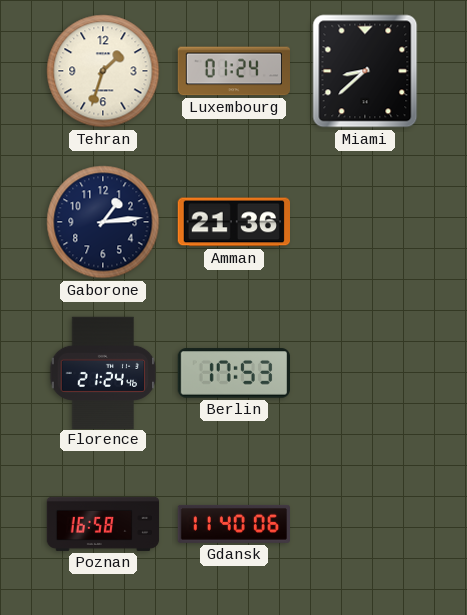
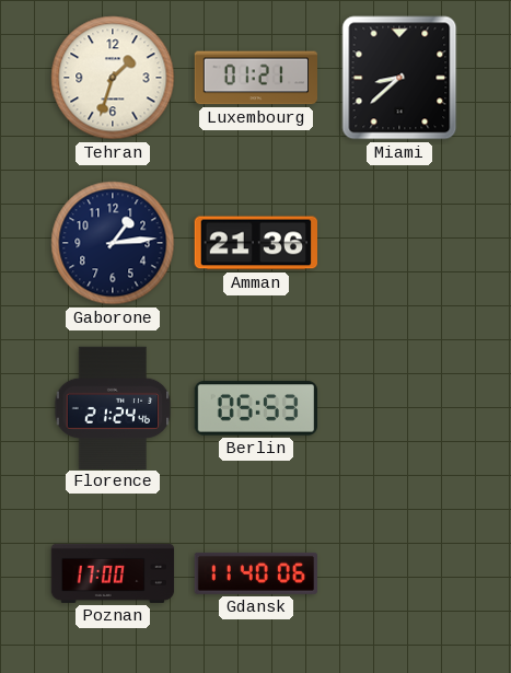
Luxembourg: 01:24 -> 01:21 (255, 78)
Berlin: 17:53 -> 05:53 (255, 408)
Poznan: 16:58 -> 17:00 (113, 573)
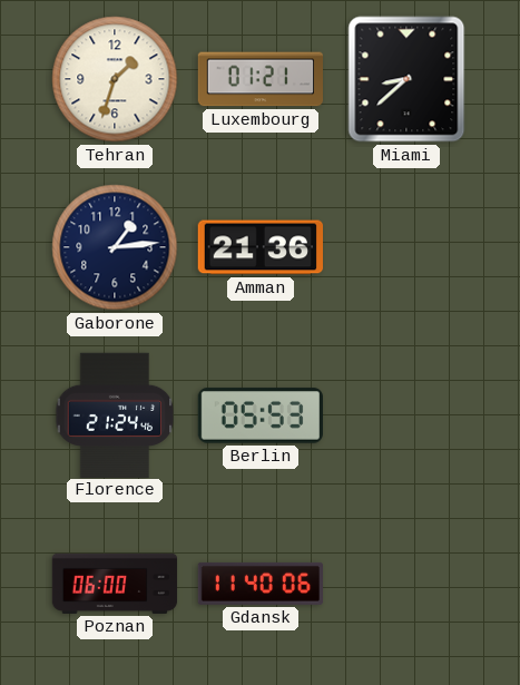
Poznan: 17:00 -> 06:00 (115, 584)
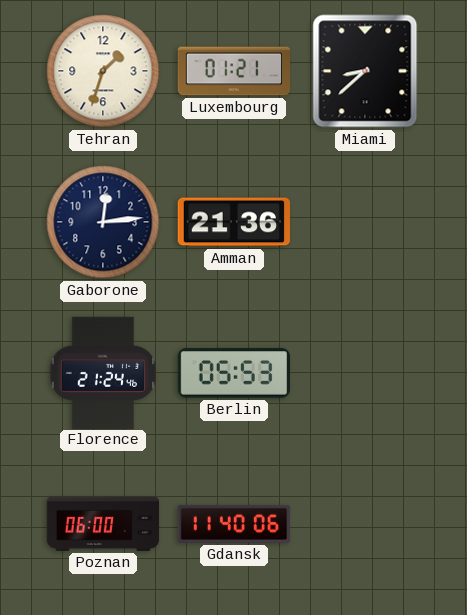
Gaborone: 1:14 -> 12:14 (103, 222)
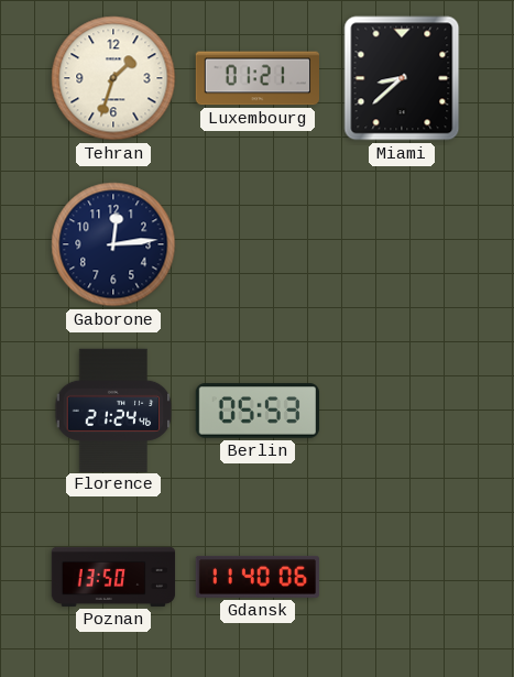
Amman: 21:36 -> none (233, 222)
Poznan: 06:00 -> 13:50 (113, 577)
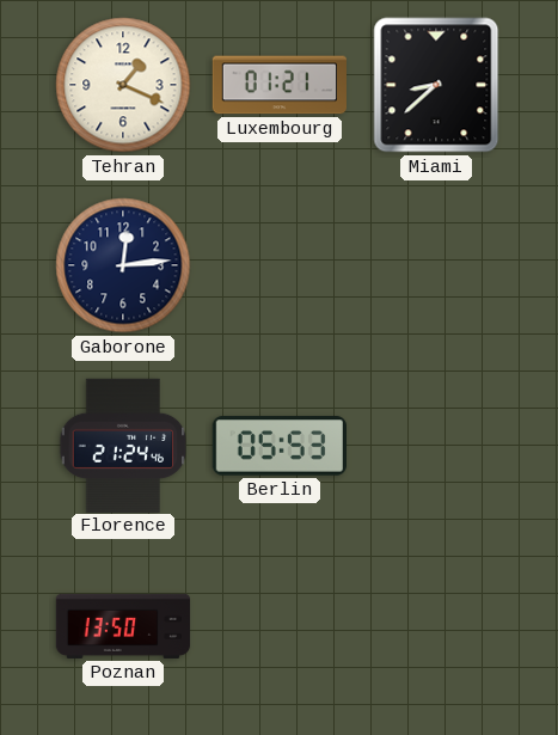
Tehran: 1:33 -> 1:19 (123, 85)
Gdansk: 11:40 -> none (256, 577)
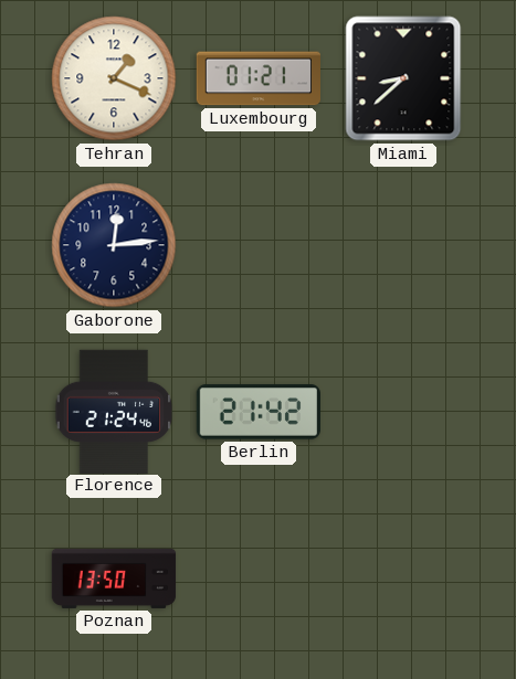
Berlin: 05:53 -> 21:42 (257, 412)
